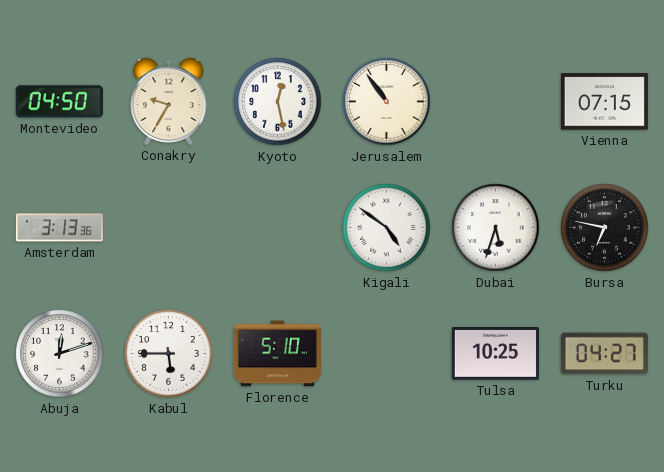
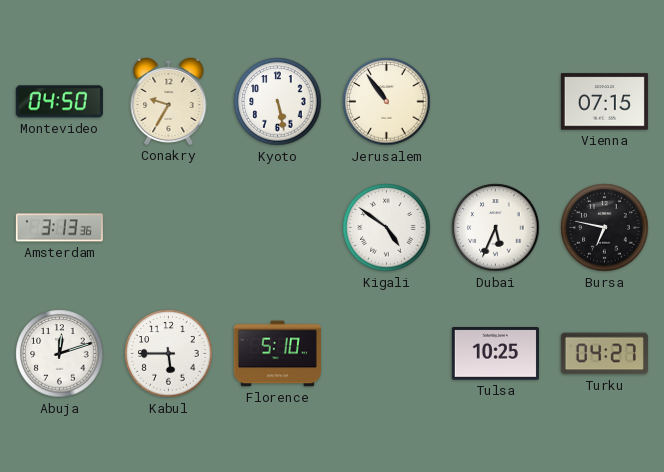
Kyoto: 12:28 -> 5:28 (278, 102)
Dubai: 5:33 -> 5:34 (496, 228)
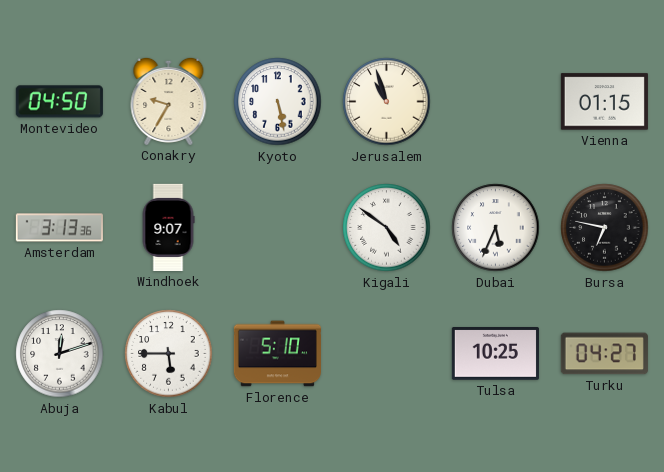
Jerusalem: 10:54 -> 10:57 (387, 102)
Vienna: 07:15 -> 01:15 (604, 102)
Windhoek: none -> 9:07 (168, 227)
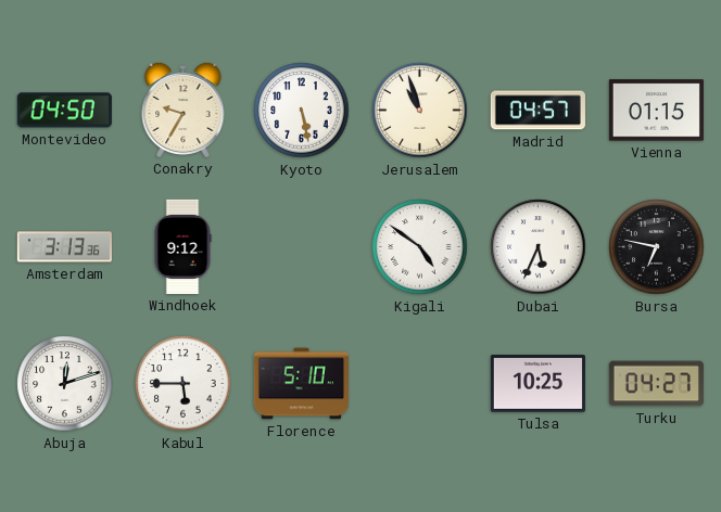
Madrid: none -> 04:57 (537, 111)
Windhoek: 9:07 -> 9:12 (182, 246)
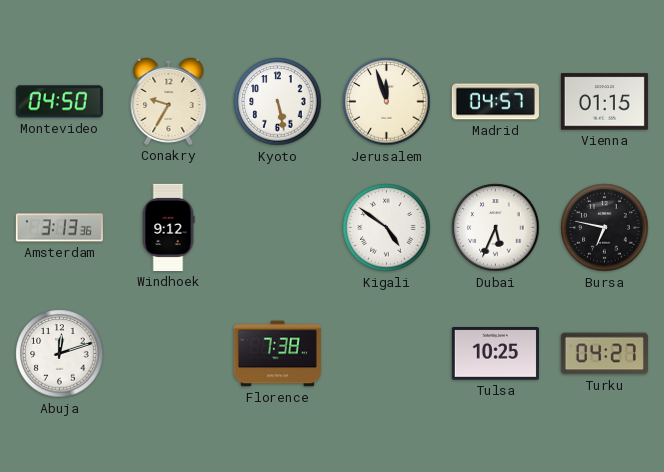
Jerusalem: 10:57 -> 11:57 (387, 102)
Kabul: 5:45 -> none (184, 384)
Florence: 5:10 -> 7:38 (277, 354)
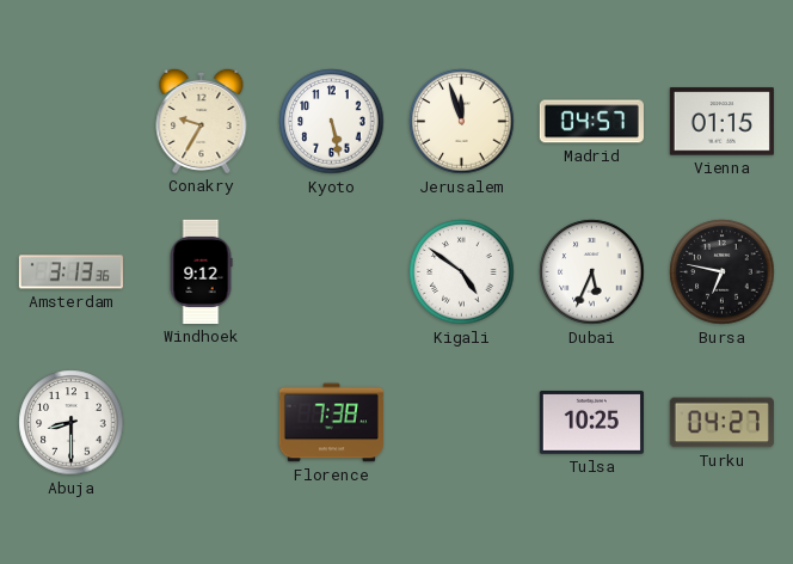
Montevideo: 04:50 -> none (59, 102)
Abuja: 12:12 -> 8:30 (72, 423)
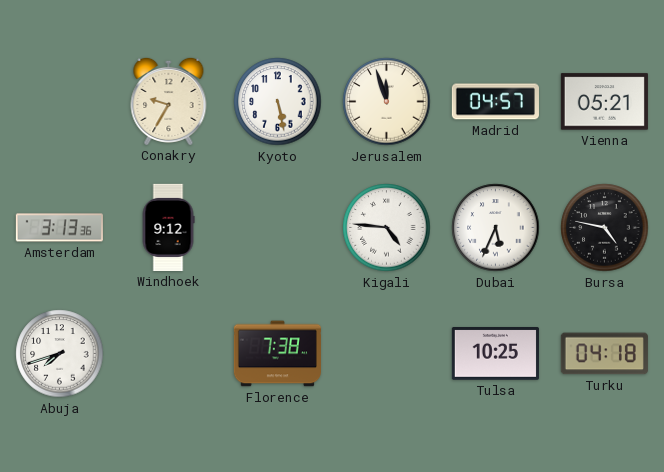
Vienna: 01:15 -> 05:21 (604, 102)
Kigali: 4:51 -> 4:46 (387, 228)
Bursa: 6:47 -> 4:47 (605, 228)
Abuja: 8:30 -> 7:42 (60, 354)
Turku: 04:27 -> 04:18 (604, 354)
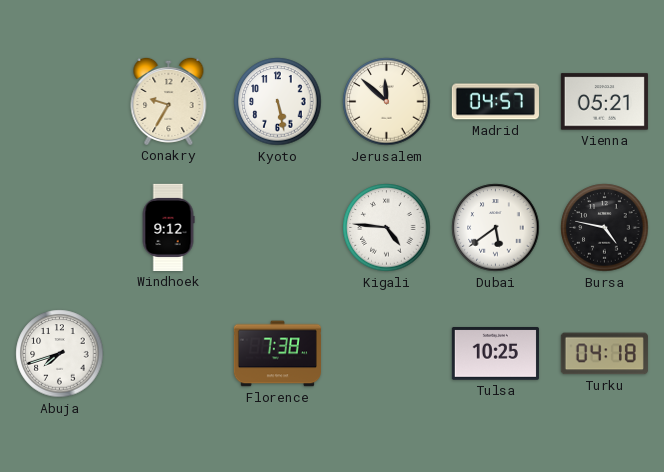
Jerusalem: 11:57 -> 11:52 (387, 102)
Amsterdam: 3:13 -> none (59, 228)
Dubai: 5:34 -> 5:39 (496, 228)
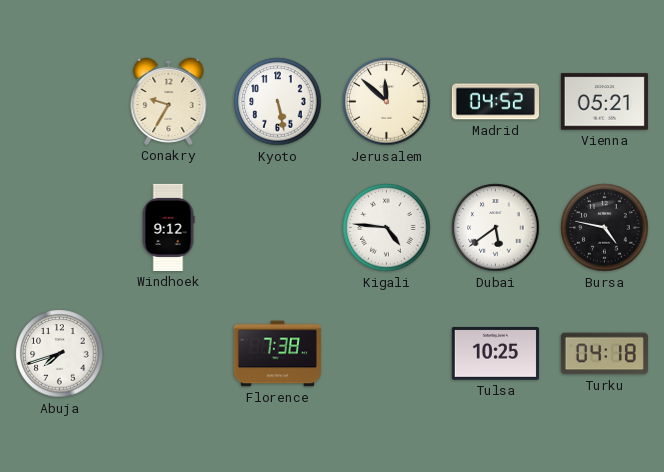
Madrid: 04:57 -> 04:52 (495, 102)
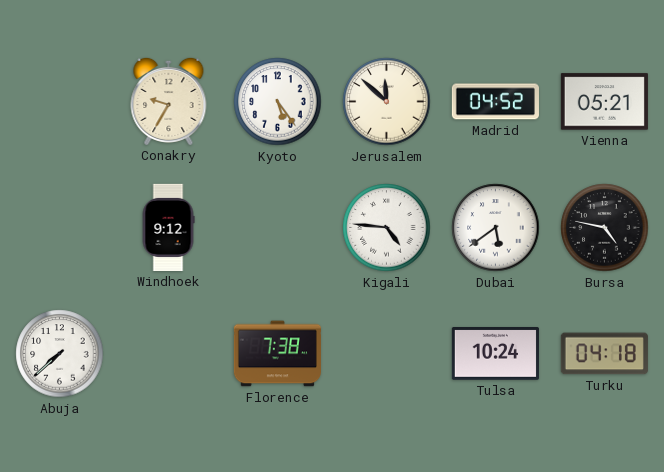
Kyoto: 5:28 -> 5:24 (278, 102)
Abuja: 7:42 -> 7:38 (60, 354)
Tulsa: 10:25 -> 10:24 (495, 354)
